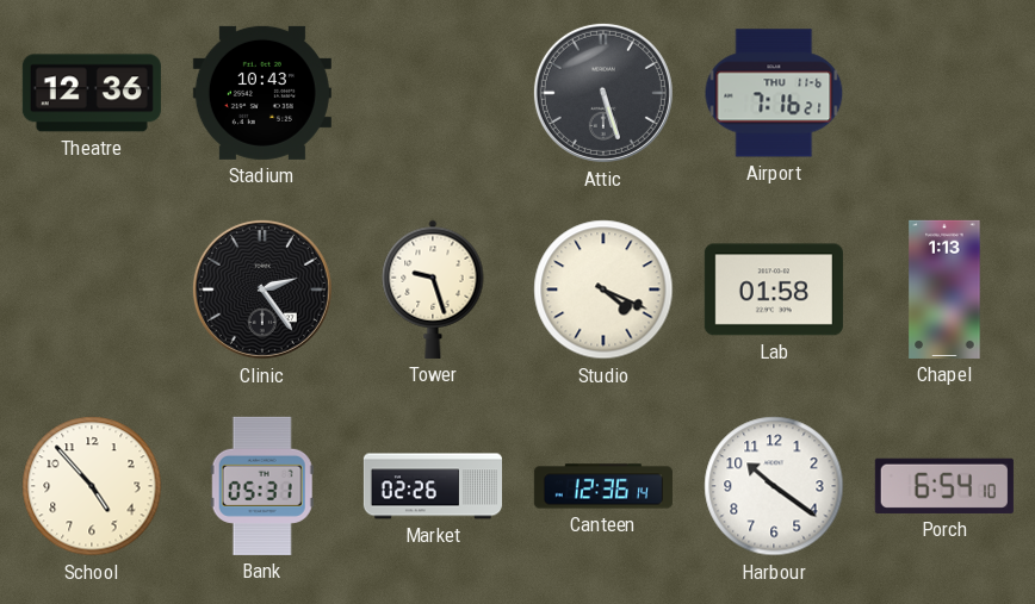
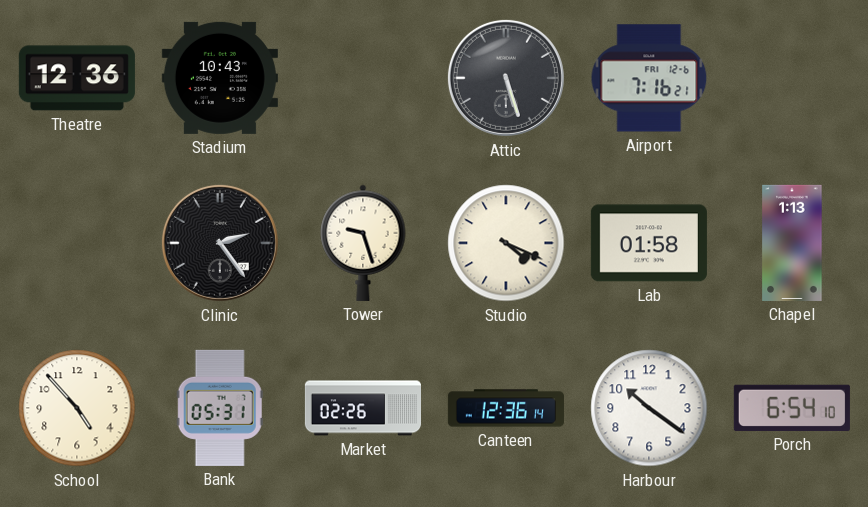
Airport date: THU 11-6 -> FRI 12-6 (649, 78)
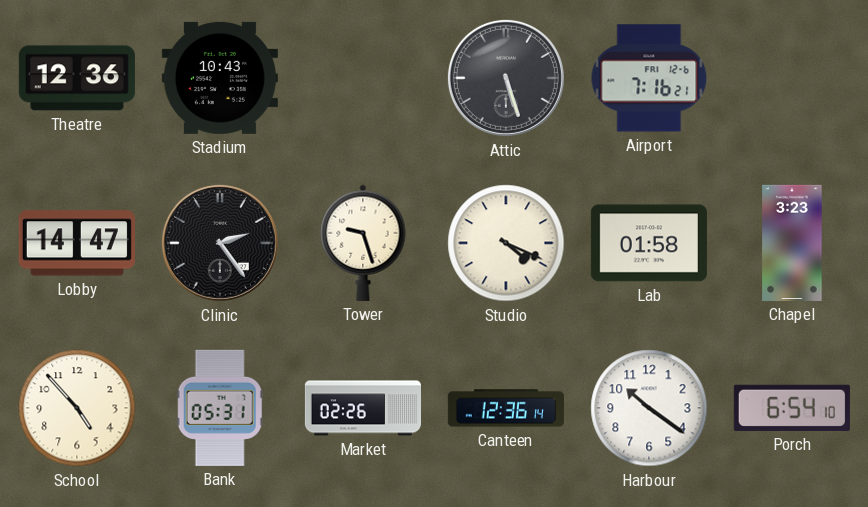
Lobby: none -> 14:47 (77, 243)
Chapel: 1:13 -> 3:23 (792, 243)
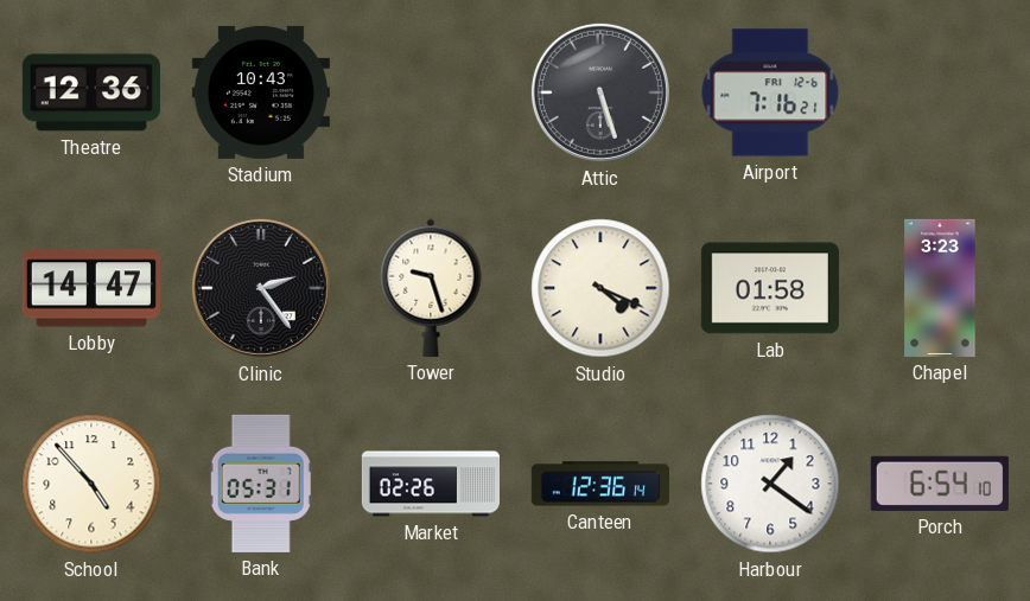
Harbour: 10:21 -> 1:21 (770, 484)
